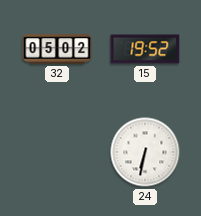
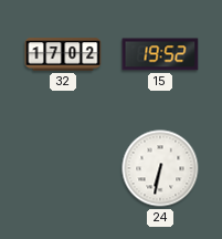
32: 05:02 -> 17:02 (63, 54)
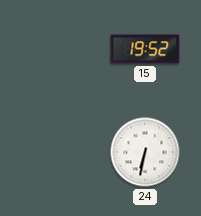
32: 17:02 -> none (63, 54)
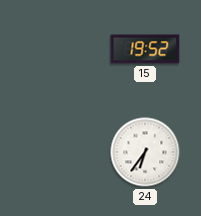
24: 6:32 -> 6:36 (145, 152)
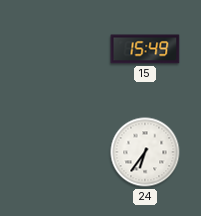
15: 19:52 -> 15:49 (145, 49)
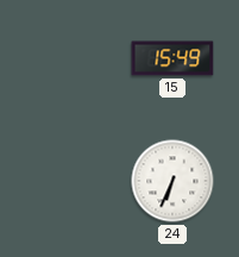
24: 6:36 -> 6:34 (172, 181)
